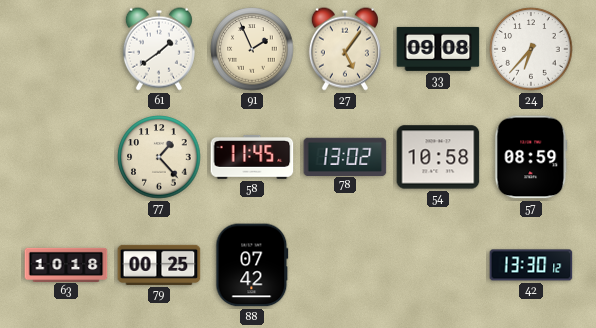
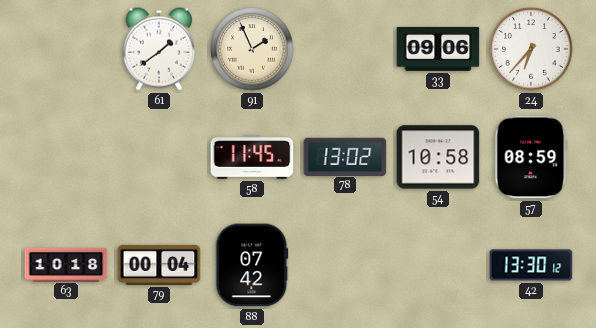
27: 5:06 -> none (345, 49)
33: 09:08 -> 09:06 (438, 49)
77: 1:23 -> none (159, 157)
79: 00:25 -> 00:04 (159, 265)
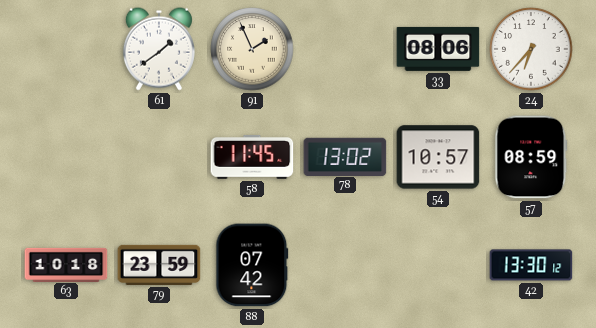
33: 09:06 -> 08:06 (438, 49)
54: 10:58 -> 10:57 (438, 157)
79: 00:04 -> 23:59 (159, 265)
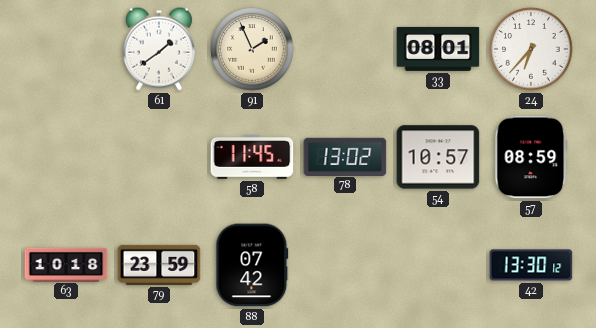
33: 08:06 -> 08:01 (438, 49)
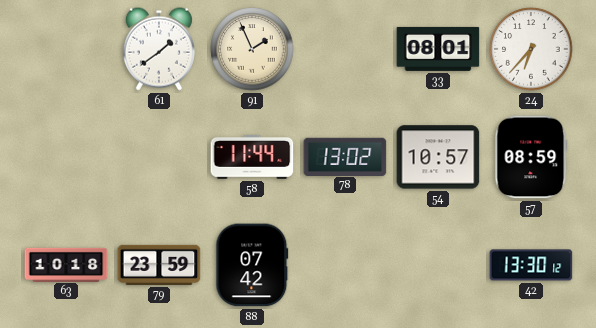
58: 11:45 -> 11:44 (252, 157)
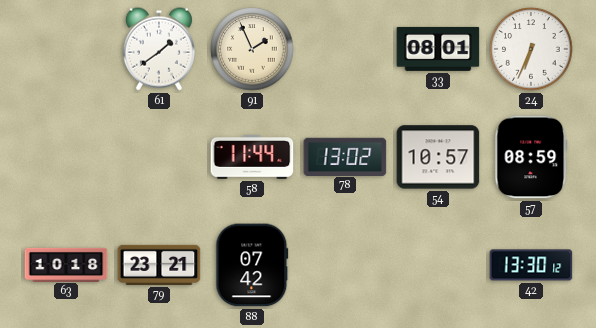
24: 6:37 -> 6:34 (531, 49)
79: 23:59 -> 23:21 (159, 265)
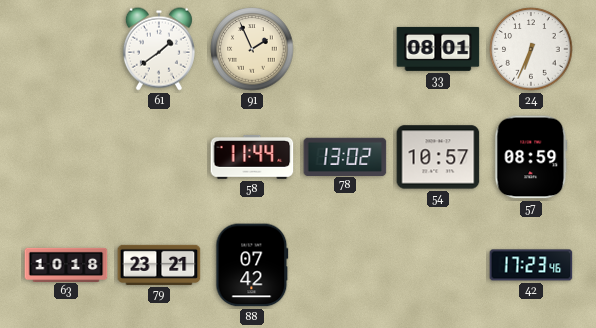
42: 13:30 -> 17:23 (531, 265)
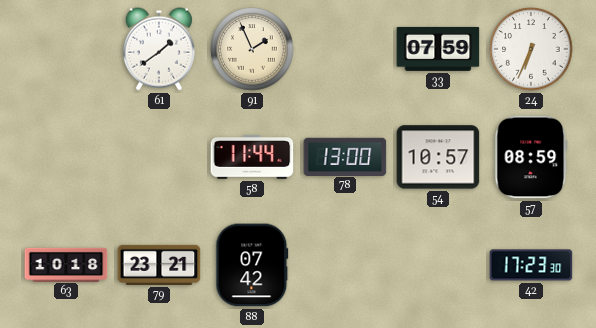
33: 08:01 -> 07:59 (438, 49)
78: 13:02 -> 13:00 (345, 156)
42: 17:23:46 -> 17:23:30 (531, 265)
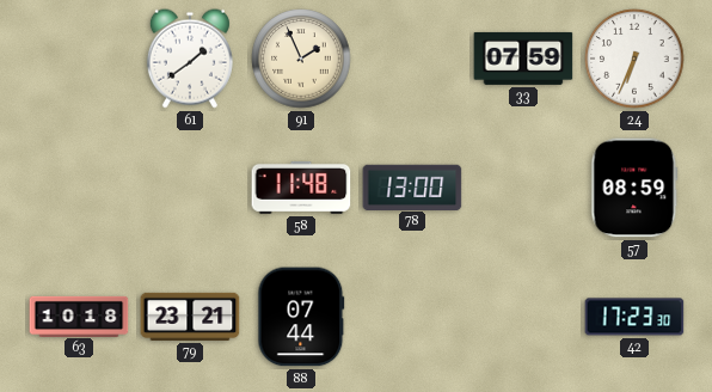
58: 11:44 -> 11:48 (301, 188)
54: 10:57 -> none (438, 157)
88: 07:42 -> 07:44 (301, 317)
